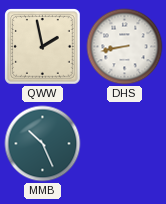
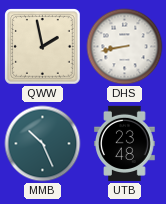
UTB: none -> 23:48 (125, 143)
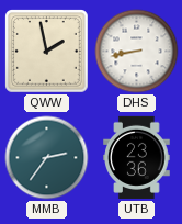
MMB: 10:26 -> 2:36 (47, 158)
UTB: 23:48 -> 23:36 (137, 157)
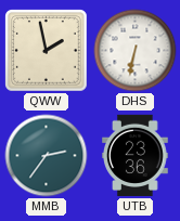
DHS: 8:43 -> 6:32 (136, 51)
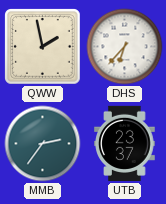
DHS: 6:32 -> 6:37 (125, 47)
UTB: 23:36 -> 23:37 (125, 143)
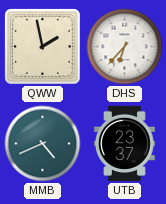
MMB: 2:36 -> 4:41 (43, 144)
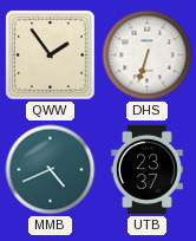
QWW: 1:58 -> 1:54 (51, 56)
DHS: 6:37 -> 6:33 (148, 56)
